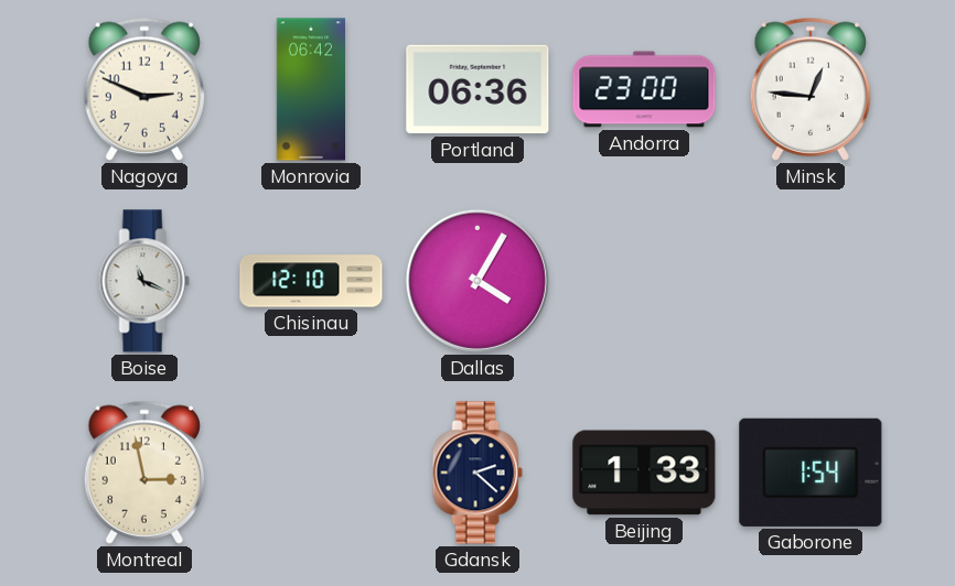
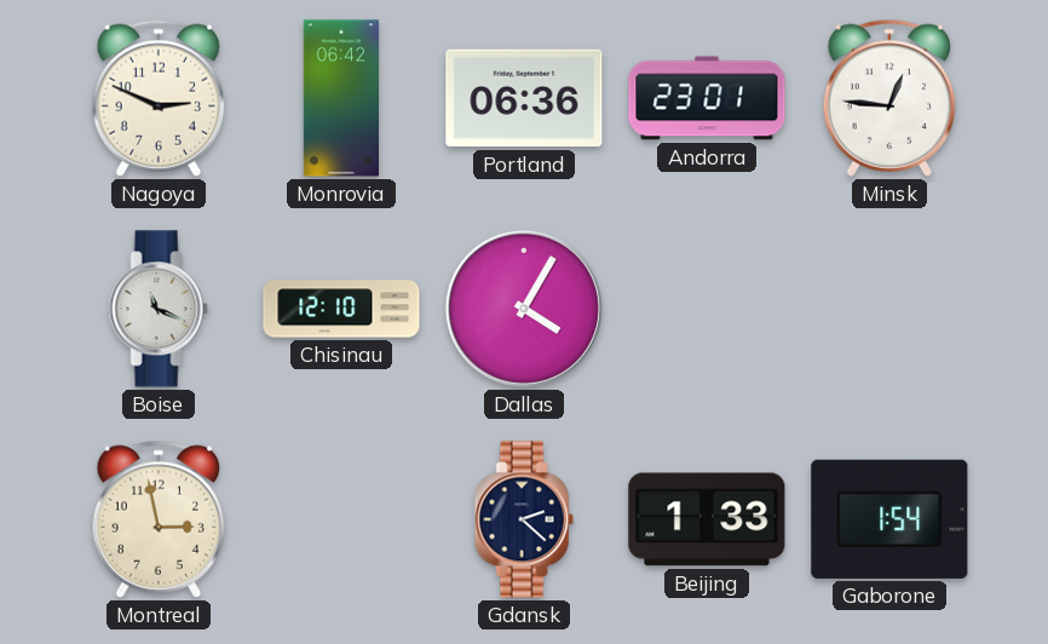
Andorra: 23:00 -> 23:01 (707, 98)
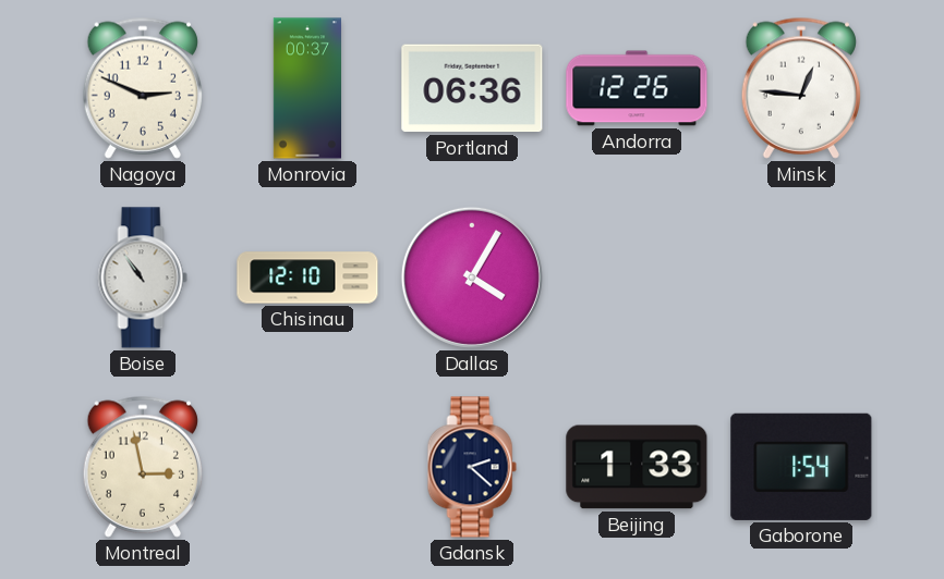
Monrovia: 06:42 -> 00:37 (306, 88)
Andorra: 23:01 -> 12:26 (637, 88)
Boise: 11:19 -> 10:54 (143, 278)
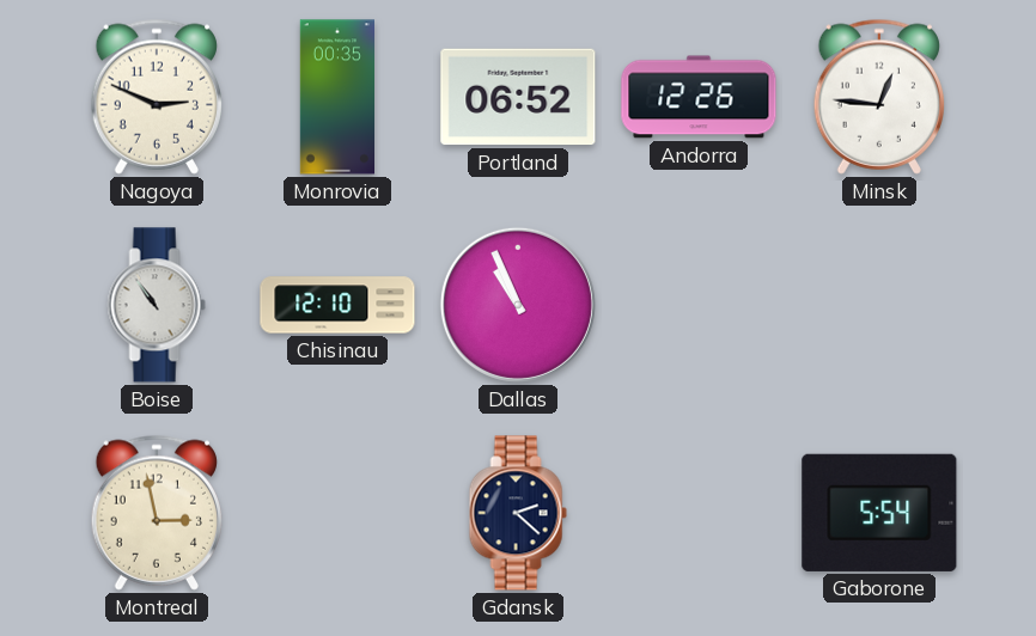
Monrovia: 00:37 -> 00:35 (336, 97)
Portland: 06:36 -> 06:52 (518, 97)
Dallas: 4:05 -> 10:56 (518, 305)
Beijing: 1:33 -> none (637, 467)
Gaborone: 1:54 -> 5:54 (879, 513)
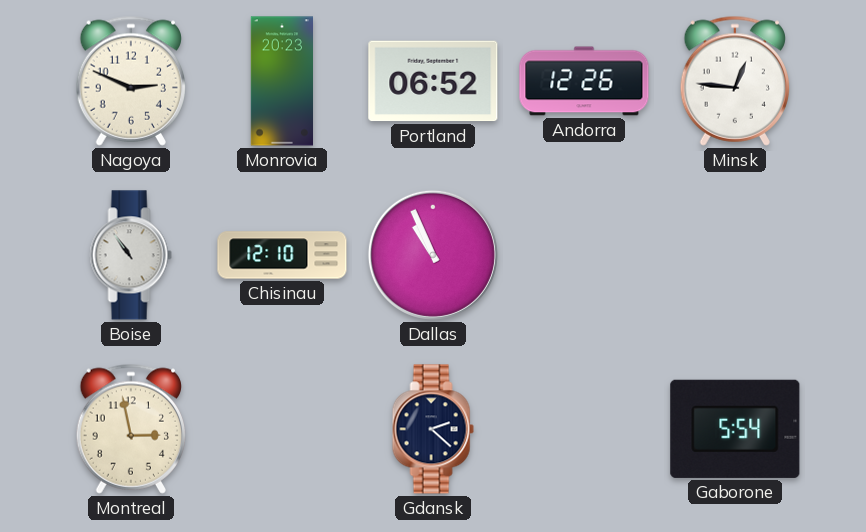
Monrovia: 00:35 -> 20:23 (281, 81)
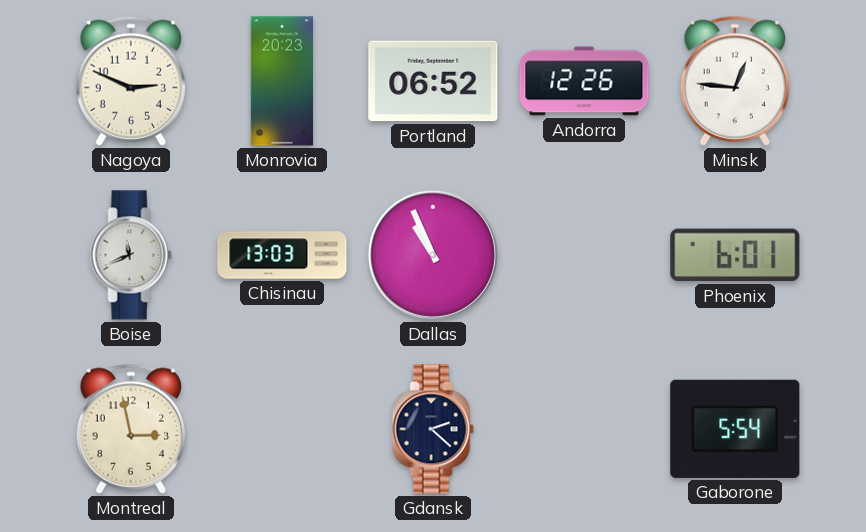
Boise: 10:54 -> 11:41 (131, 255)
Chisinau: 12:10 -> 13:03 (282, 255)
Phoenix: none -> 6:01 (735, 255)
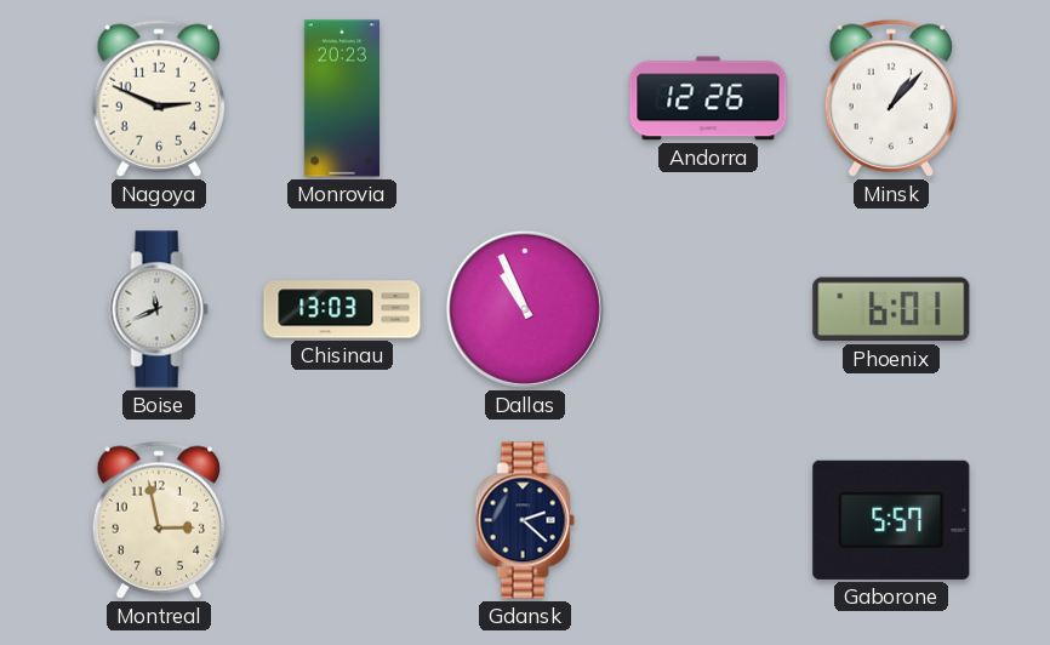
Portland: 06:52 -> none (433, 81)
Minsk: 12:46 -> 1:07 (890, 98)
Gaborone: 5:54 -> 5:57 (891, 520)
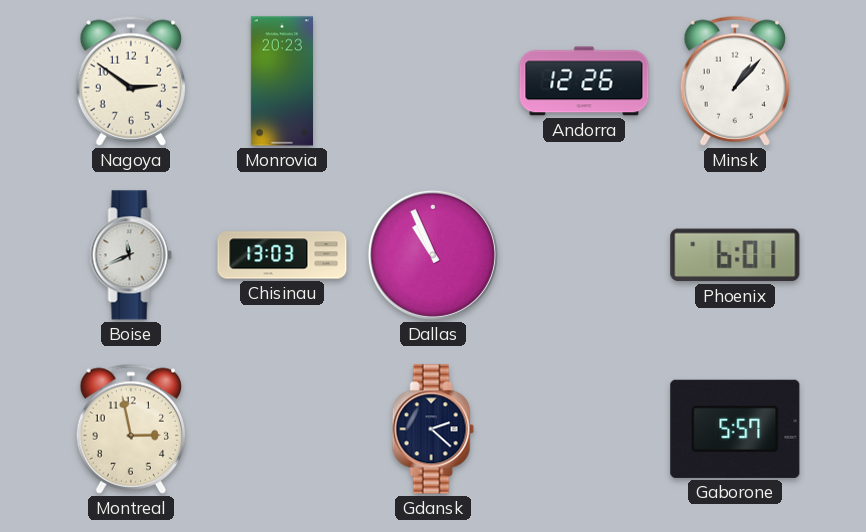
Nagoya: 2:49 -> 2:51 (130, 81)
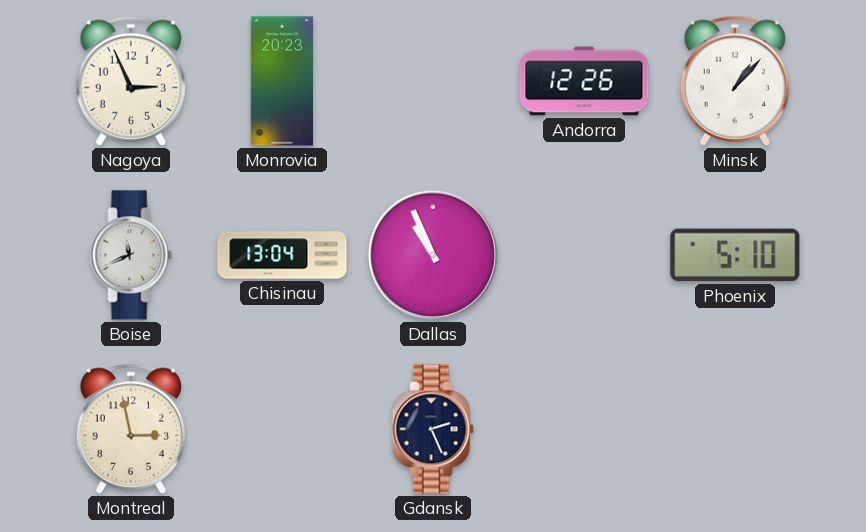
Nagoya: 2:51 -> 2:56 (130, 81)
Chisinau: 13:03 -> 13:04 (282, 255)
Phoenix: 6:01 -> 5:10 (735, 255)
Gdansk: 2:22 -> 2:26 (433, 429)
Gaborone: 5:57 -> none (735, 429)
